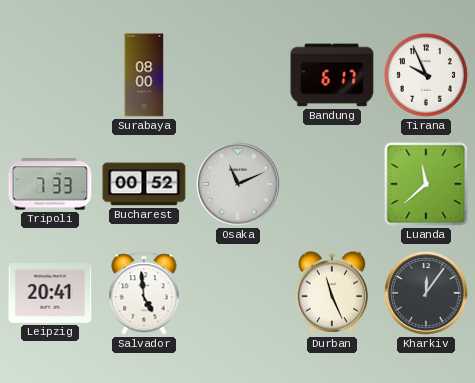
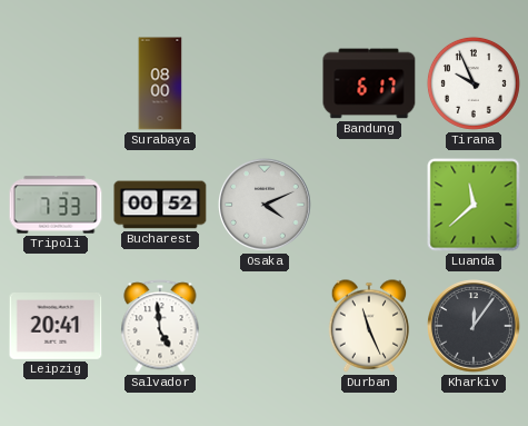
Osaka: 11:11 -> 4:11 (266, 206)
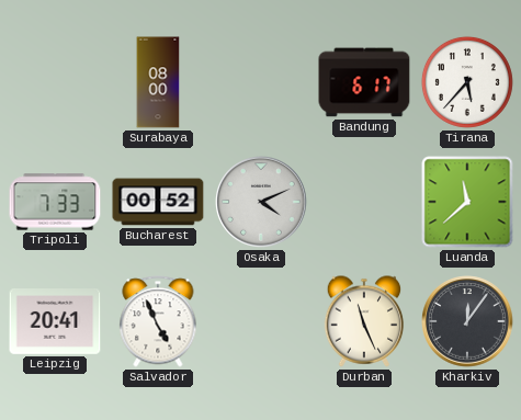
Tirana: 9:56 -> 5:37 (467, 82)
Salvador: 4:59 -> 4:56 (158, 321)
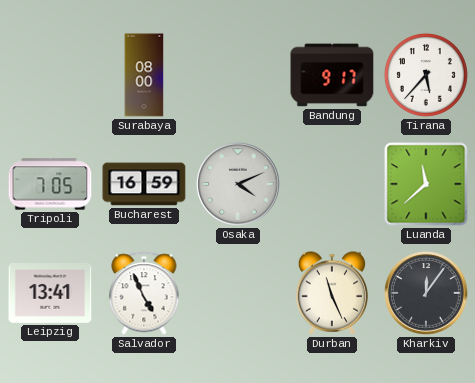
Bandung: 6:17 -> 9:17 (332, 75)
Tripoli: 7:33 -> 7:05 (50, 184)
Bucharest: 00:52 -> 16:59 (144, 184)
Leipzig: 20:41 -> 13:41 (50, 294)
